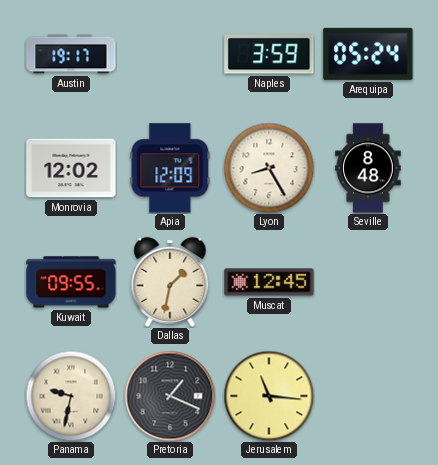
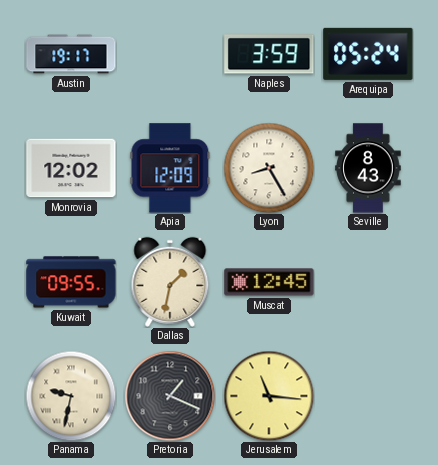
Seville: 8:48 -> 8:43 (368, 168)
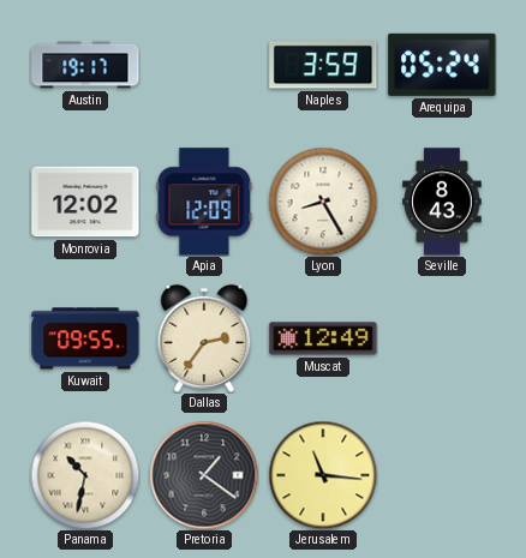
Dallas: 1:32 -> 2:36 (204, 338)
Muscat: 12:45 -> 12:49 (323, 338)
Panama: 9:32 -> 10:32 (85, 475)
Pretoria: 1:19 -> 1:21 (204, 475)
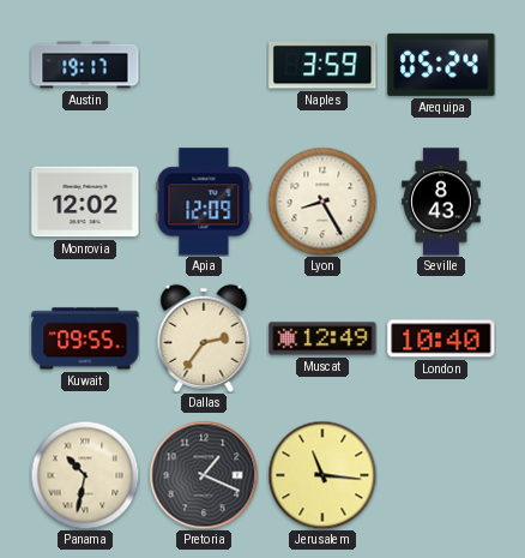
London: none -> 10:40 (441, 338)
Pretoria: 1:21 -> 1:19 (204, 475)
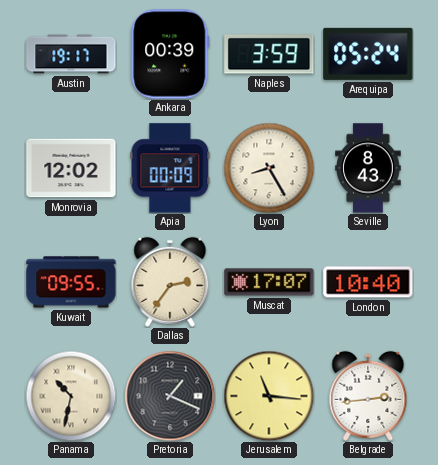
Ankara: none -> 00:39 (170, 54)
Apia: 12:09 -> 00:09 (170, 168)
Muscat: 12:49 -> 17:07 (269, 282)
Belgrade: none -> 2:44 (368, 396)
